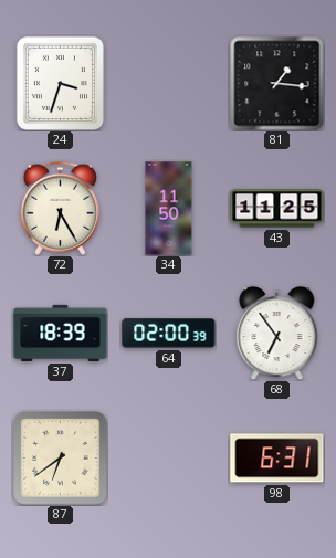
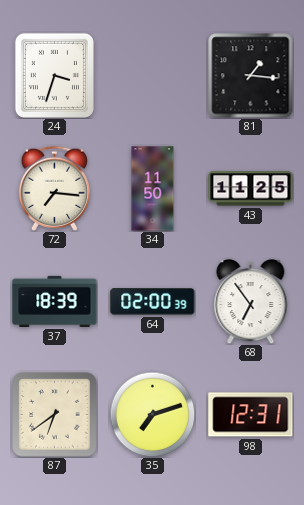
72: 6:25 -> 7:16 (54, 188)
35: none -> 7:12 (152, 414)
98: 6:31 -> 12:31 (251, 415)
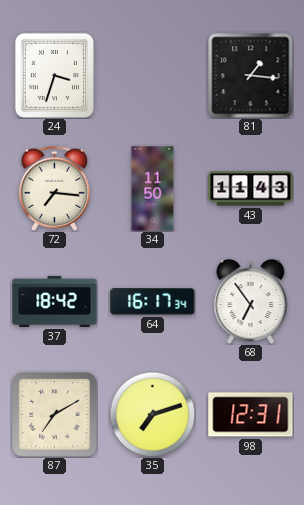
43: 11:25 -> 11:43 (251, 189)
37: 18:39 -> 18:42 (55, 301)
64: 02:00 -> 16:17 (153, 302)
87: 6:39 -> 7:10 (55, 415)
